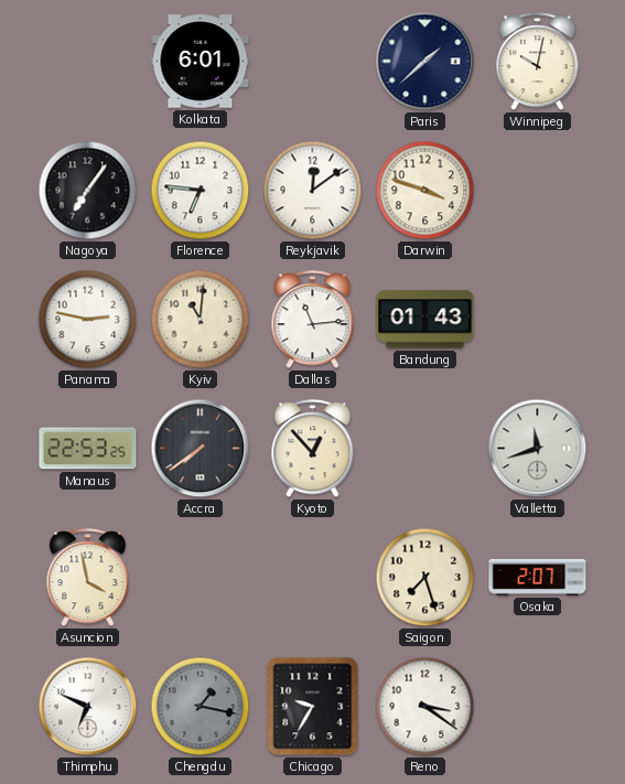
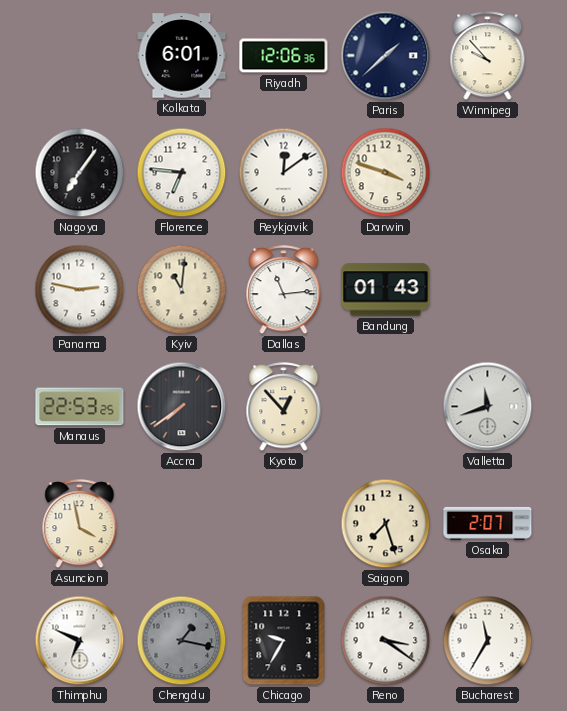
Riyadh: none -> 12:06 (284, 56)
Winnipeg: 10:02 -> 9:53 (488, 56)
Bucharest: none -> 11:35 (488, 641)
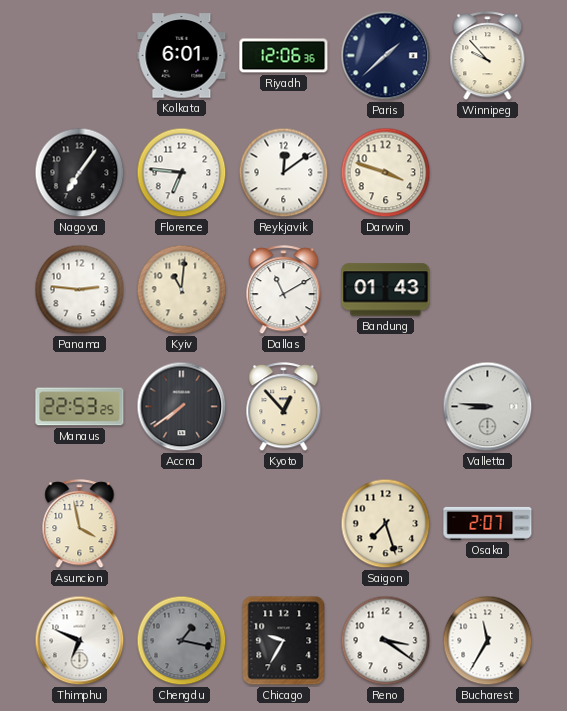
Panama: 2:47 -> 2:46 (80, 290)
Dallas: 11:14 -> 11:10 (284, 290)
Valletta: 11:42 -> 8:46 (488, 407)
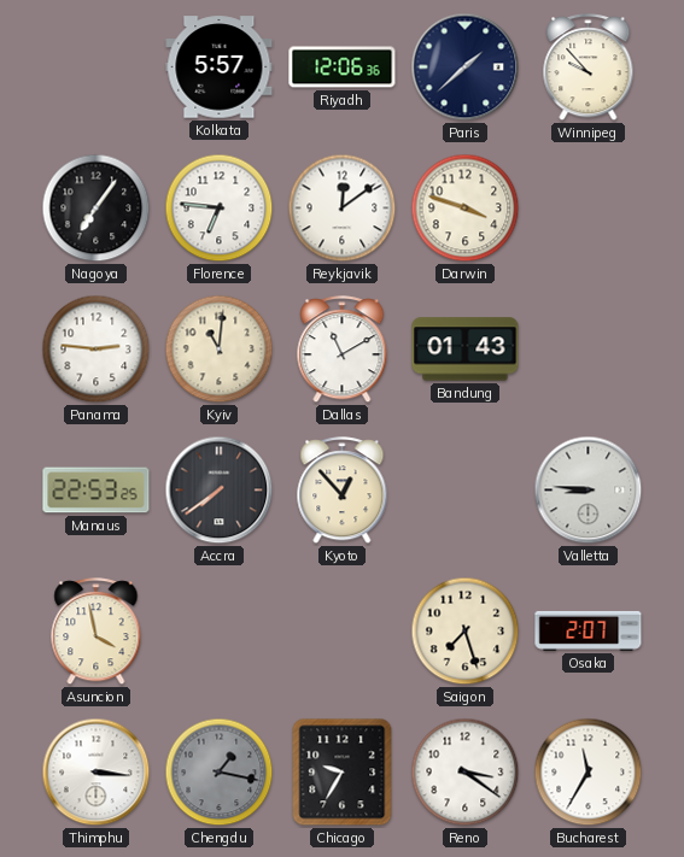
Kolkata: 6:01 -> 5:57 (220, 67)
Thimphu: 6:49 -> 3:16 (97, 773)
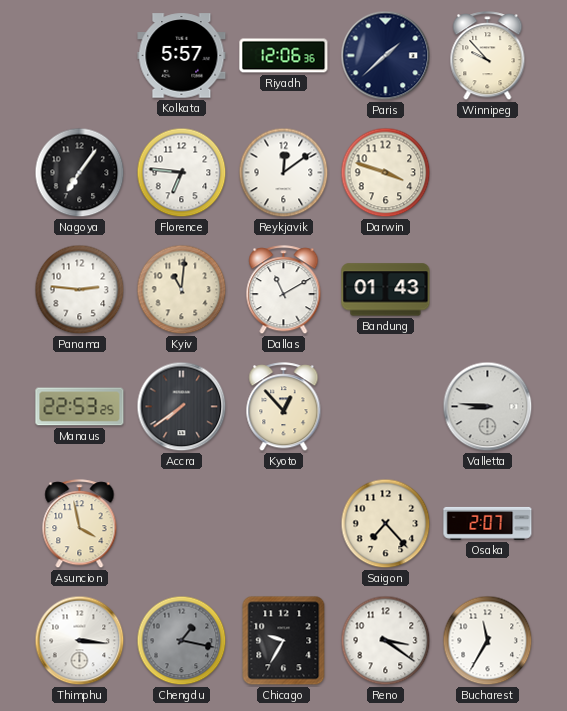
Saigon: 7:27 -> 7:23 (386, 524)
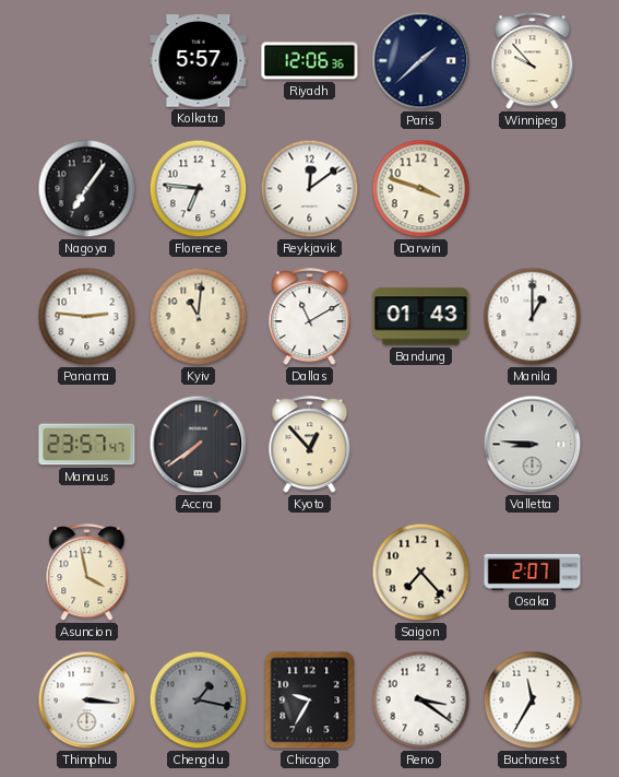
Manila: none -> 1:00 (533, 317)
Manaus: 22:53 -> 23:57 (87, 445)
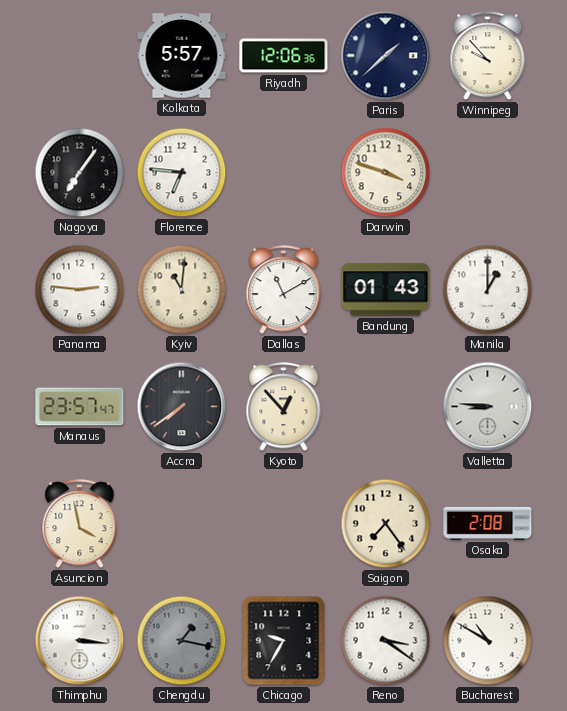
Reykjavik: 12:09 -> none (310, 189)
Saigon: 7:23 -> 7:24 (386, 524)
Osaka: 2:07 -> 2:08 (488, 523)
Bucharest: 11:35 -> 10:50 (488, 641)
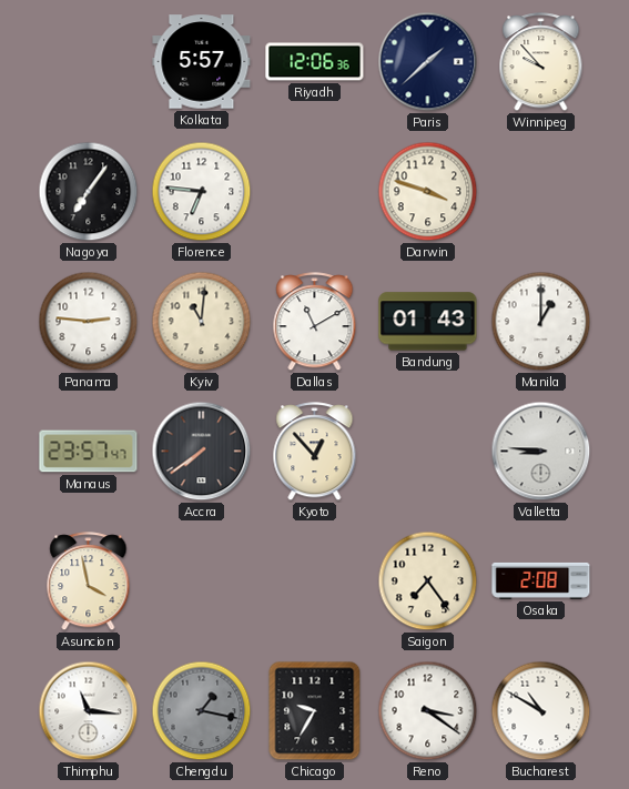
Thimphu: 3:16 -> 11:16 (89, 711)
